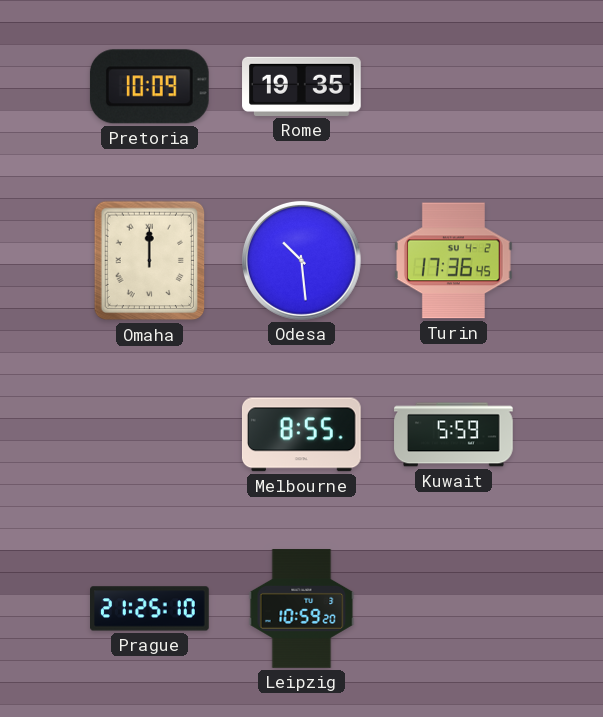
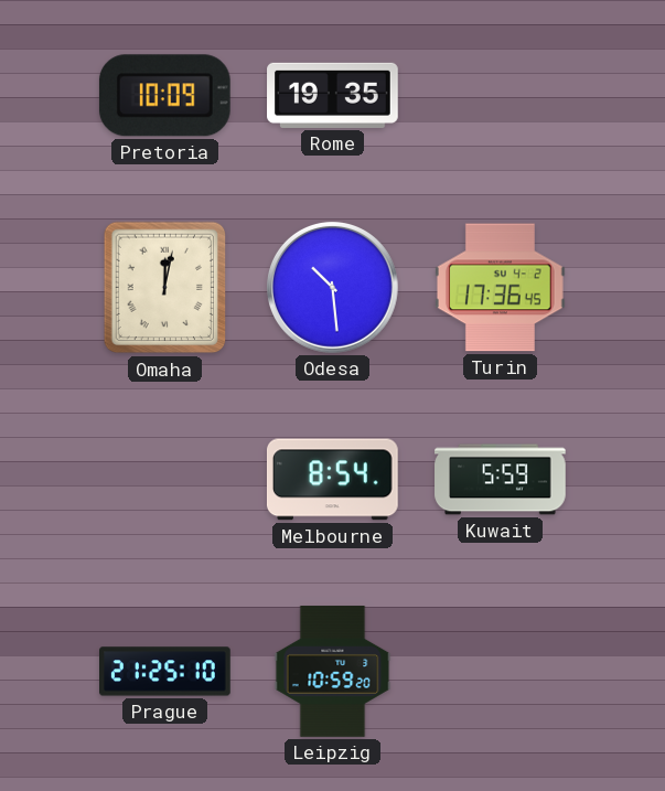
Omaha: 12:00 -> 12:02 (165, 288)
Melbourne: 8:55 -> 8:54 (332, 480)
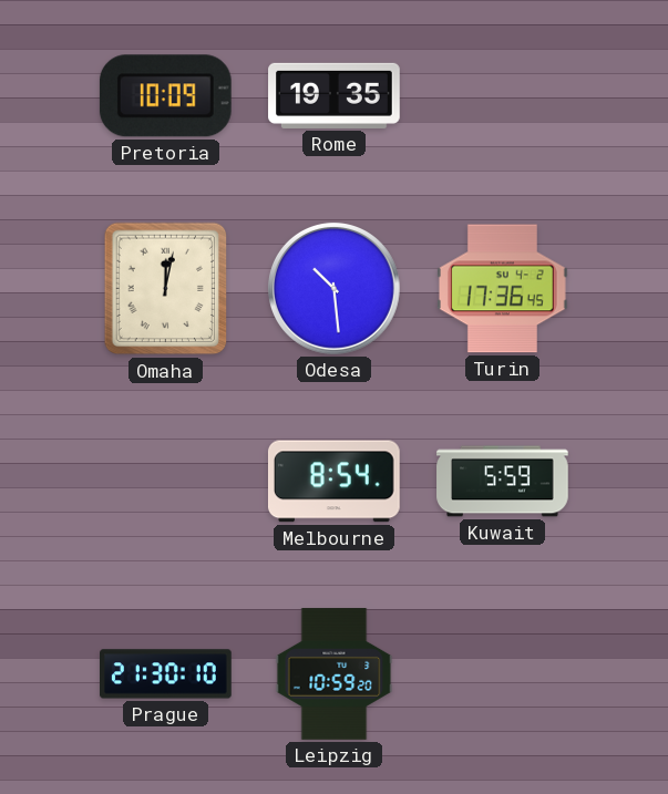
Prague: 21:25 -> 21:30 (166, 674)
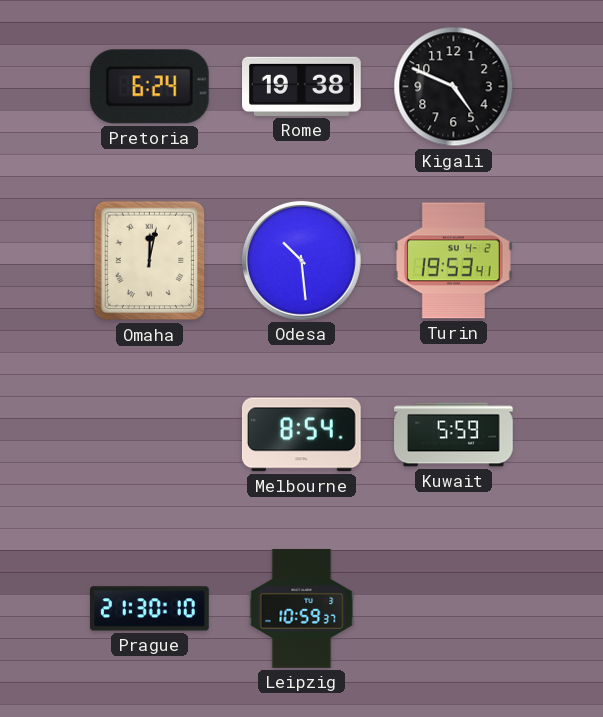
Pretoria: 10:09 -> 6:24 (149, 87)
Rome: 19:35 -> 19:38 (302, 86)
Kigali: none -> 4:49 (454, 87)
Turin: 17:36 -> 19:53 (453, 261)
Leipzig: 10:59:20 -> 10:59:37 (302, 609)
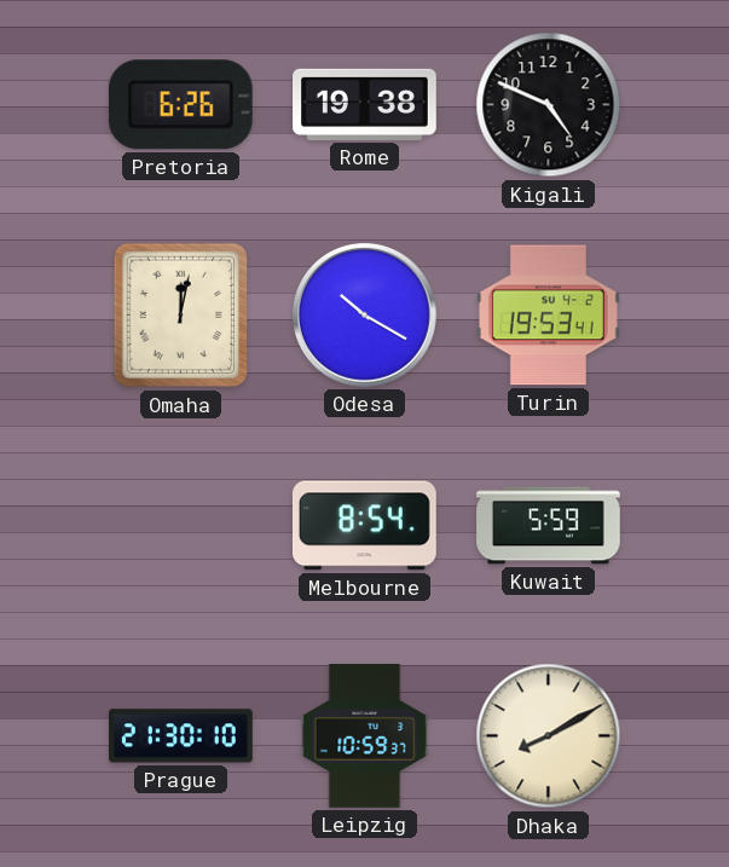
Pretoria: 6:24 -> 6:26 (180, 105)
Odesa: 10:29 -> 10:20 (364, 314)
Dhaka: none -> 8:10 (549, 736)
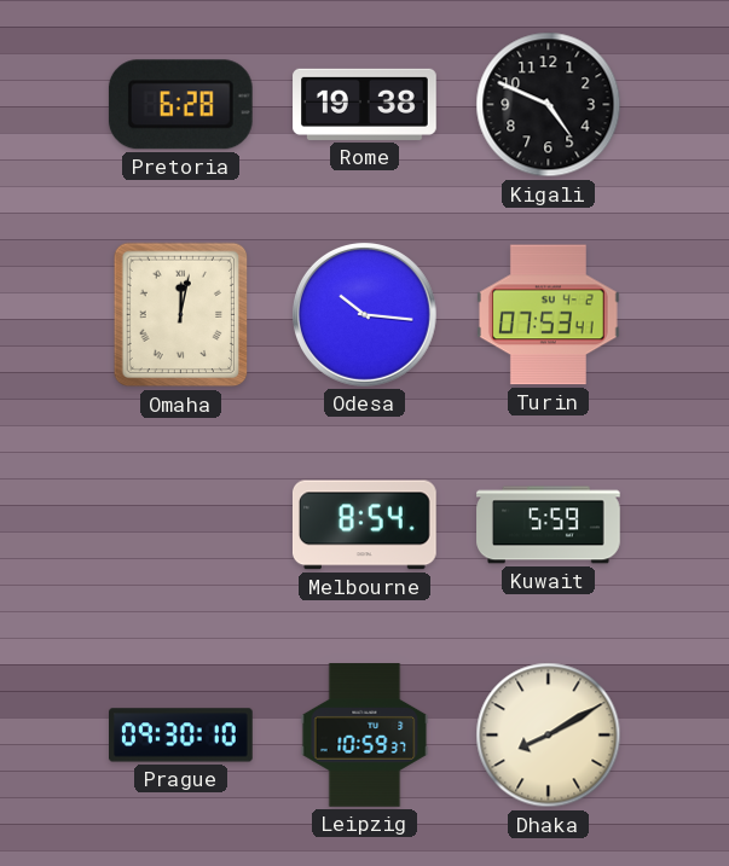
Pretoria: 6:26 -> 6:28 (180, 105)
Odesa: 10:20 -> 10:16 (364, 314)
Turin: 19:53 -> 07:53 (548, 315)
Prague: 21:30 -> 09:30 (181, 736)
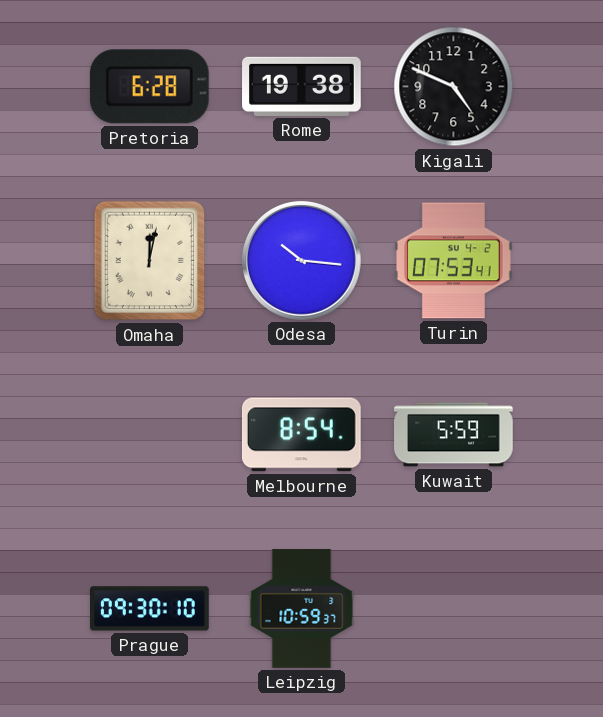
Dhaka: 8:10 -> none (549, 736)
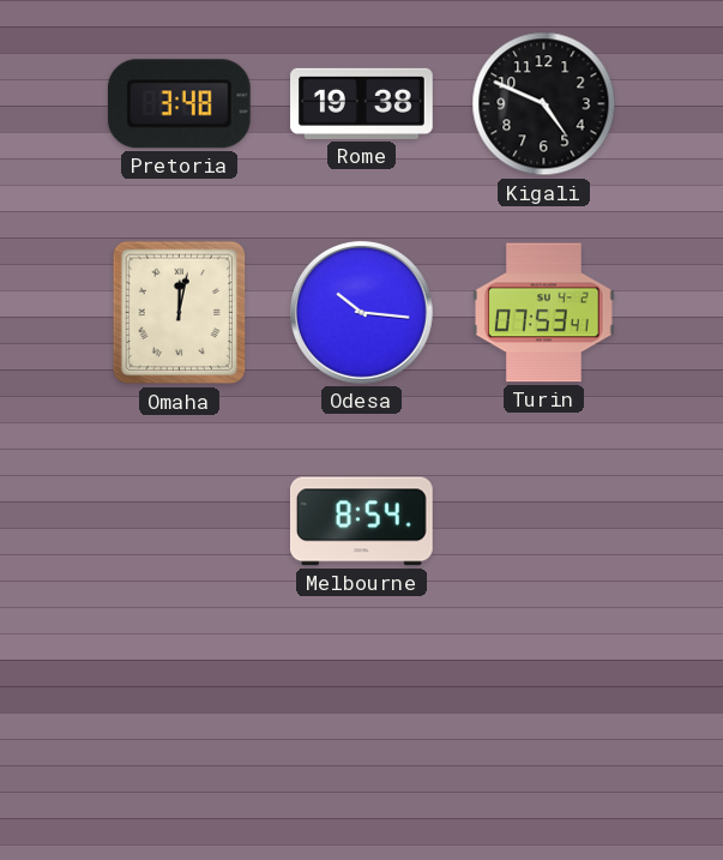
Pretoria: 6:28 -> 3:48 (179, 104)
Kuwait: 5:59 -> none (454, 435)
Prague: 09:30 -> none (150, 609)
Leipzig: 10:59 -> none (302, 609)
